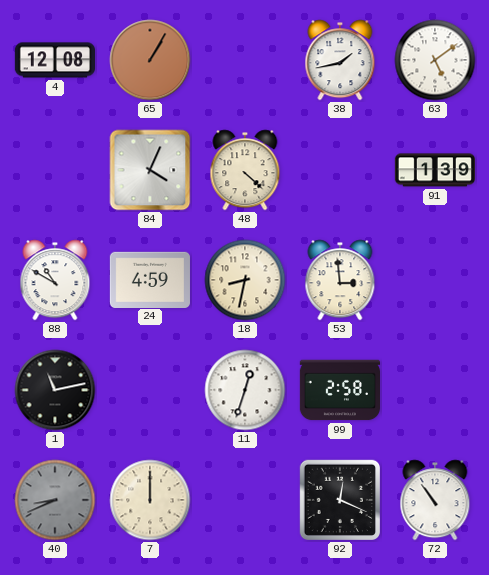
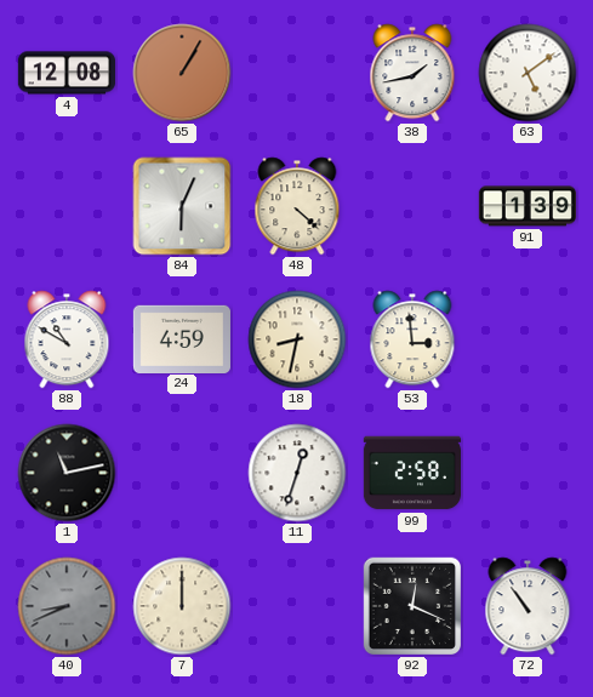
84: 4:04 -> 6:04 (182, 206)
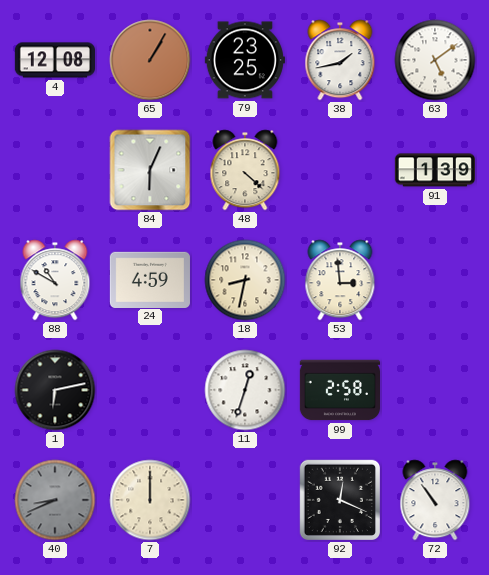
79: none -> 23:25 (245, 60)
1: 11:13 -> 6:13 (55, 390)
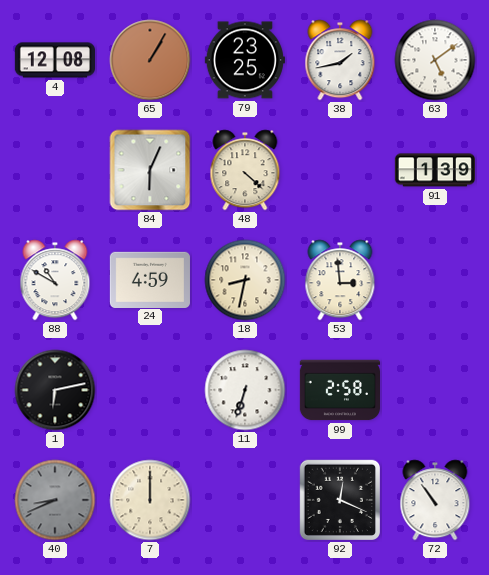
11: 12:33 -> 6:33 (245, 390)
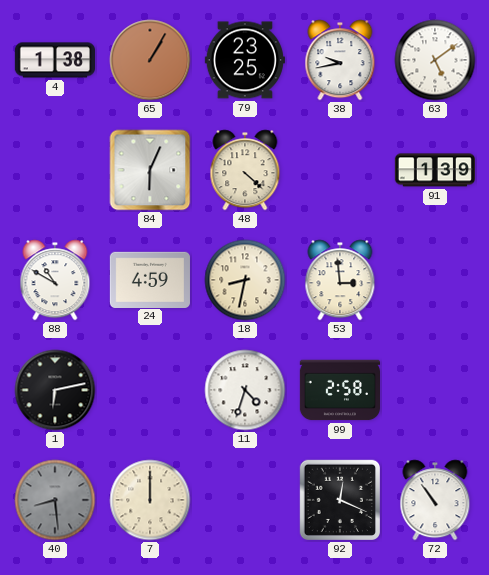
4: 12:08 -> 1:38 (54, 60)
38: 1:43 -> 9:43 (340, 60)
11: 6:33 -> 4:33 (245, 390)
40: 8:41 -> 8:29 (55, 500)
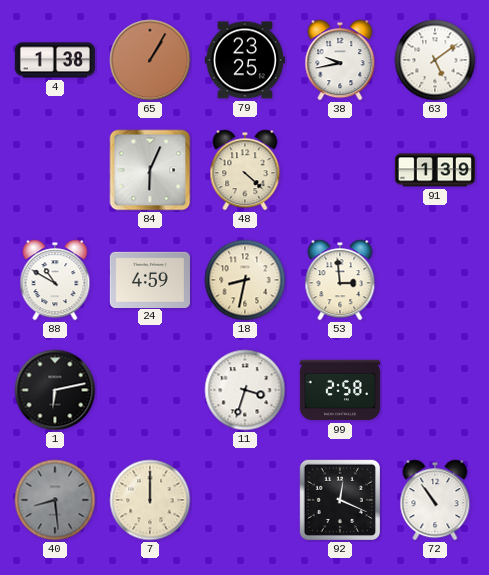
11: 4:33 -> 3:33 (245, 390)
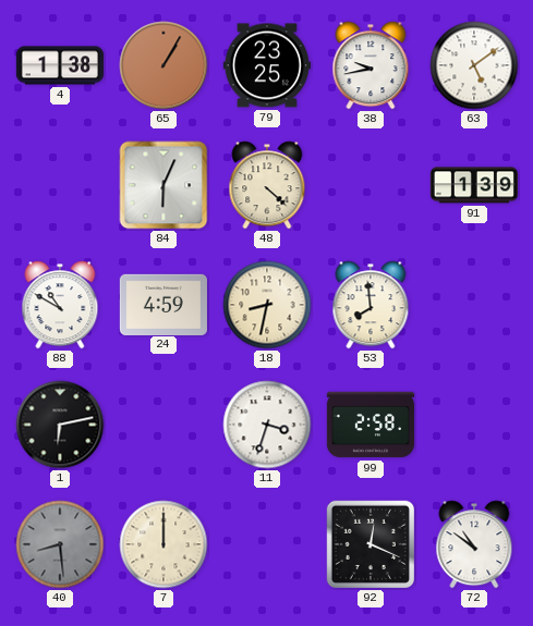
53: 2:59 -> 7:59 (371, 305)
72: 10:54 -> 10:51 (474, 544)
